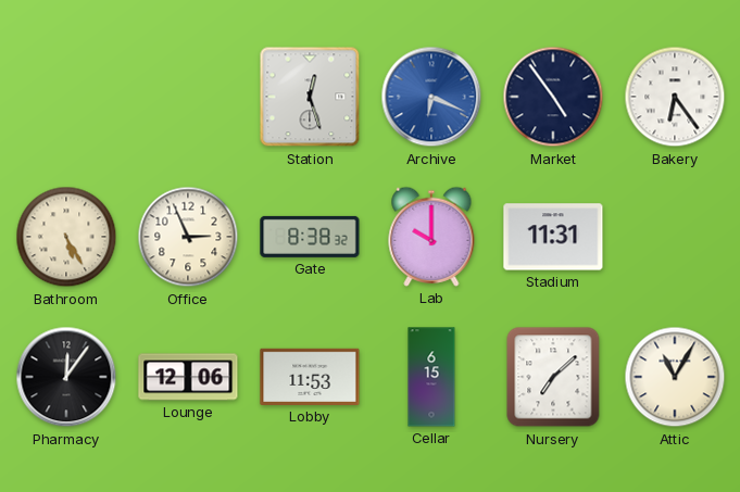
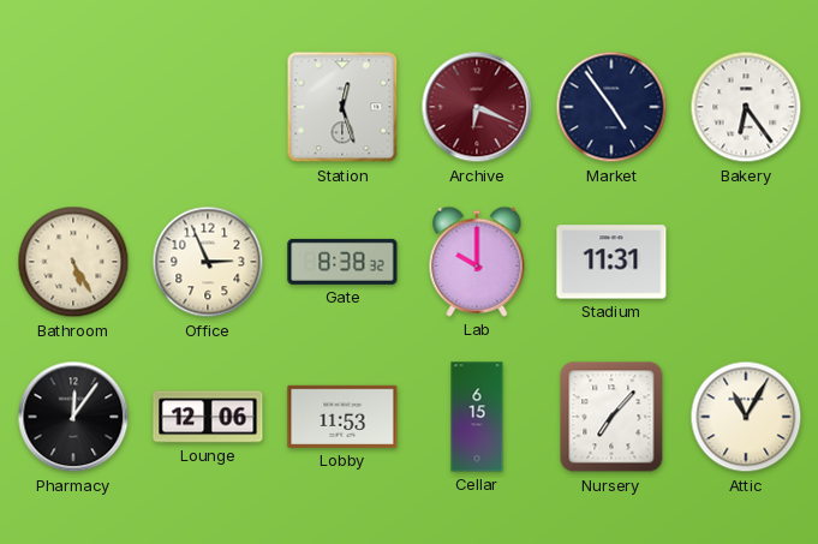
Archive dial: blue -> burgundy (477, 107)
Nursery: 7:08 -> 7:07 (611, 417)
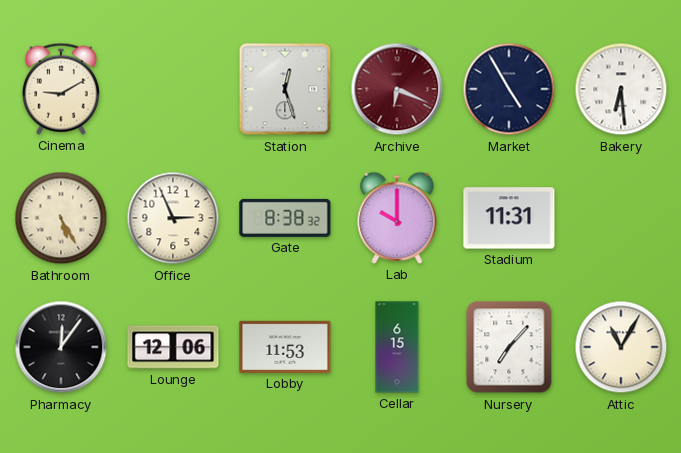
Cinema: none -> 9:10 (61, 89)
Market: 4:54 -> 4:55 (509, 89)
Bakery: 6:24 -> 6:29 (621, 89)
